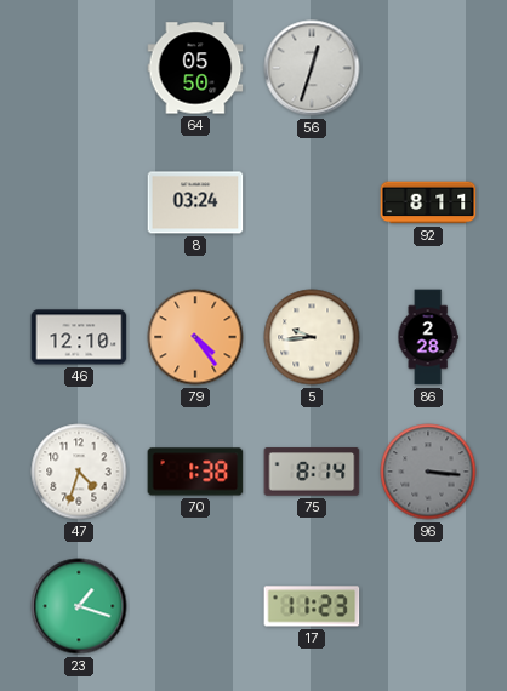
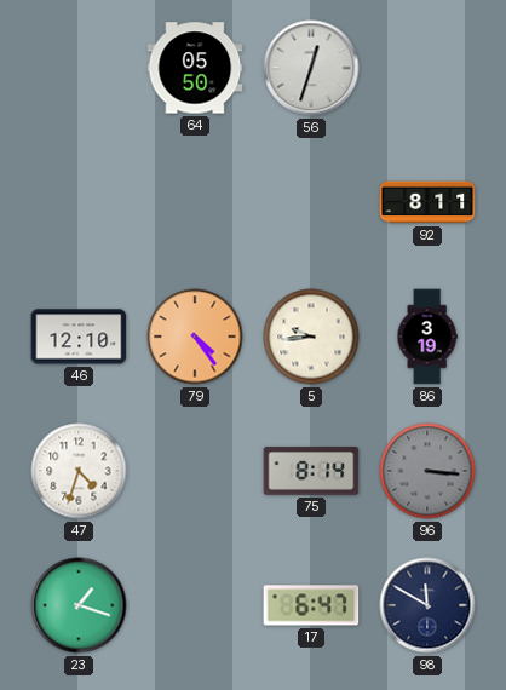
8: 03:24 -> none (195, 202)
86: 2:28 -> 3:19 (427, 337)
70: 1:38 -> none (195, 472)
17: 11:23 -> 6:47 (311, 605)
98: none -> 11:50 (427, 605)
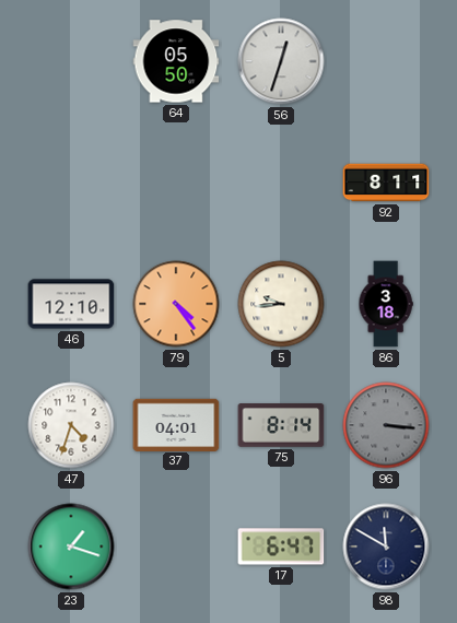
86: 3:19 -> 3:18 (386, 304)
37: none -> 04:01 (176, 424)
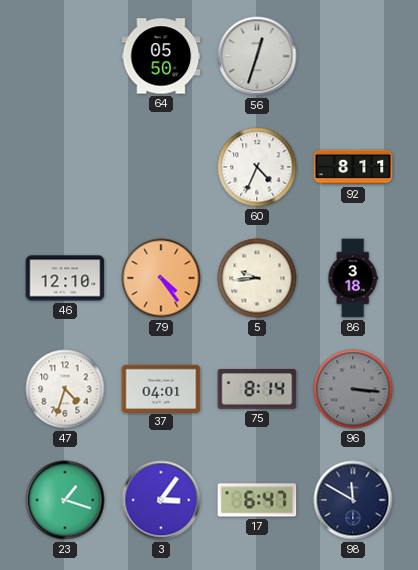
60: none -> 4:34 (257, 167)
3: none -> 3:06 (161, 500)
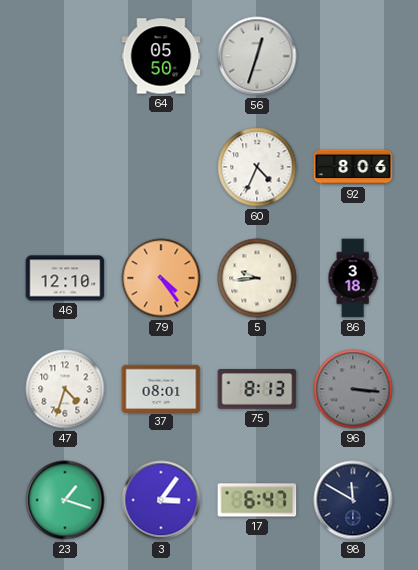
92: 8:11 -> 8:06 (353, 167)
37: 04:01 -> 08:01 (161, 388)
75: 8:14 -> 8:13 (257, 389)
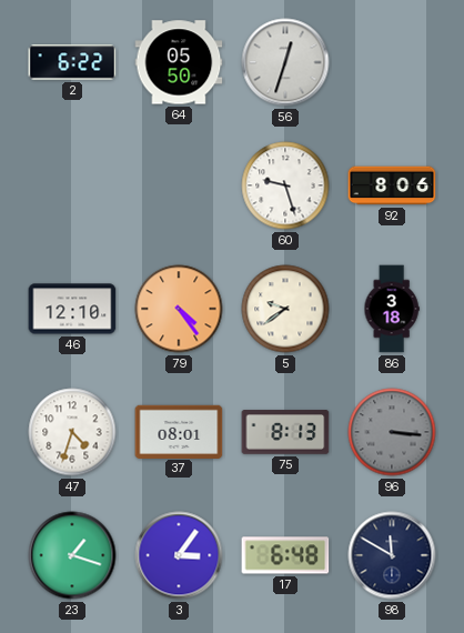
2: none -> 6:22 (72, 62)
60: 4:34 -> 9:27 (285, 185)
5: 9:44 -> 9:39 (285, 309)
17: 6:47 -> 6:48 (285, 555)
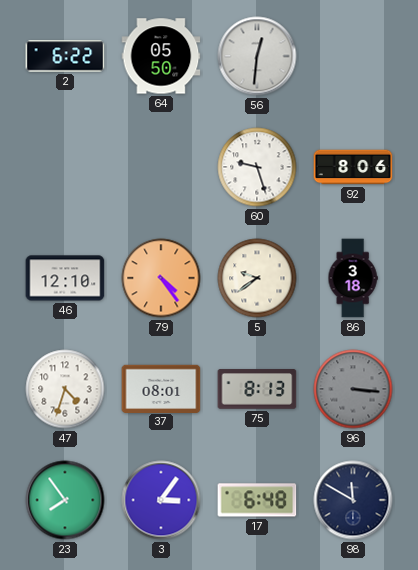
56: 12:33 -> 12:31 (257, 56)
23: 1:18 -> 7:54 (65, 500)
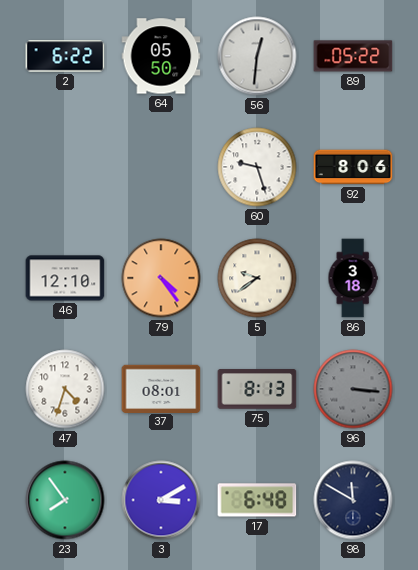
89: none -> 05:22 (353, 56)
3: 3:06 -> 3:10 (161, 500)
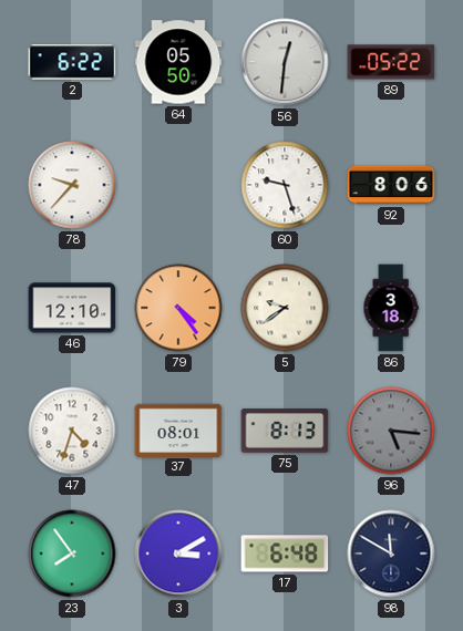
78: none -> 9:37 (72, 185)
96: 3:16 -> 5:16 (391, 431)
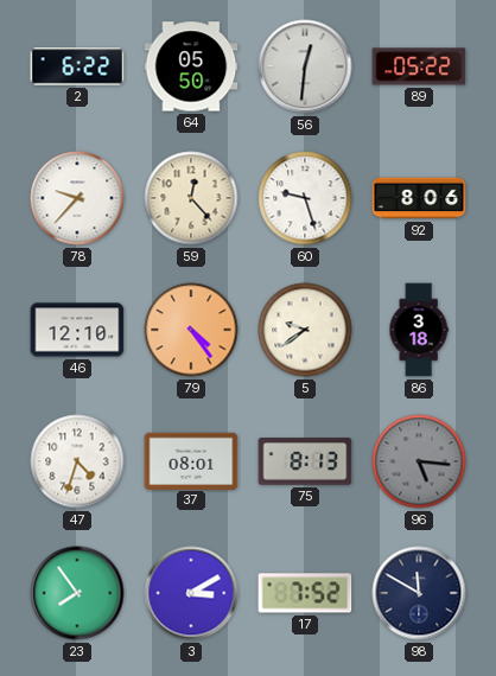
59: none -> 12:23 (191, 198)
17: 6:48 -> 7:52 (305, 593)
